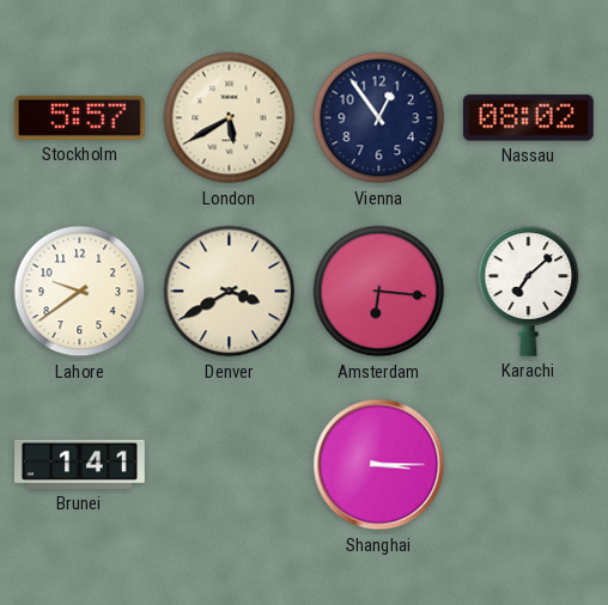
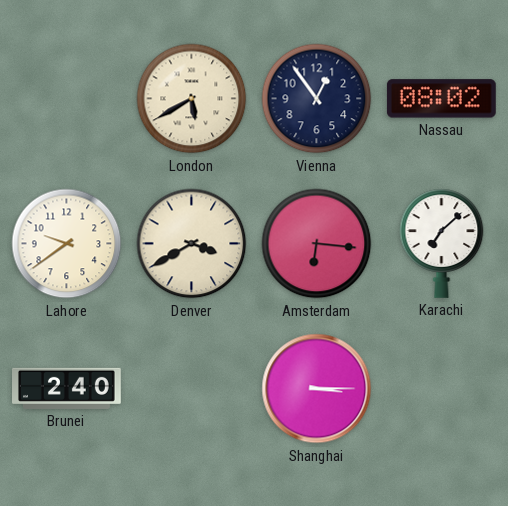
Stockholm: 5:57 -> none (79, 117)
Brunei: 1:41 -> 2:40 (67, 388)
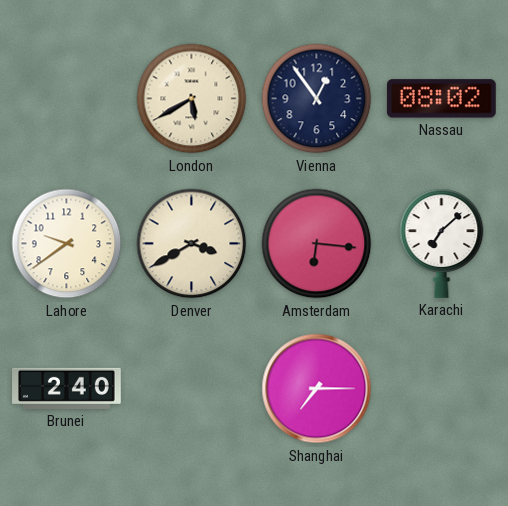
Shanghai: 3:15 -> 7:15 (317, 389)
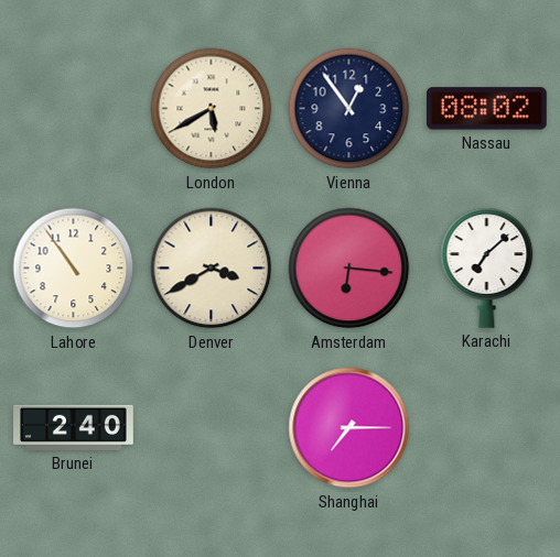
Lahore: 9:39 -> 10:54 (74, 269)
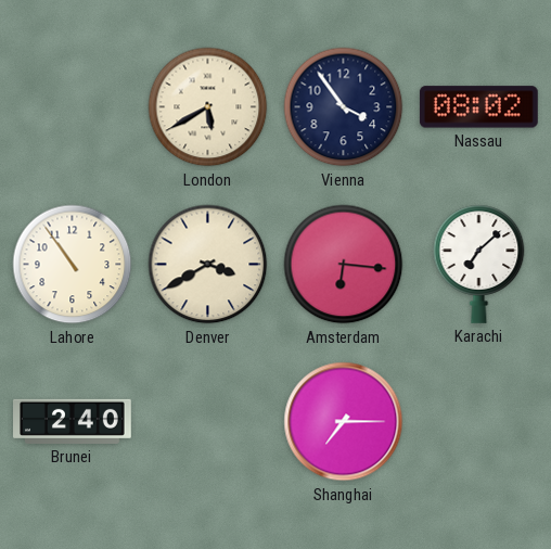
Vienna: 12:54 -> 3:54 (344, 107)
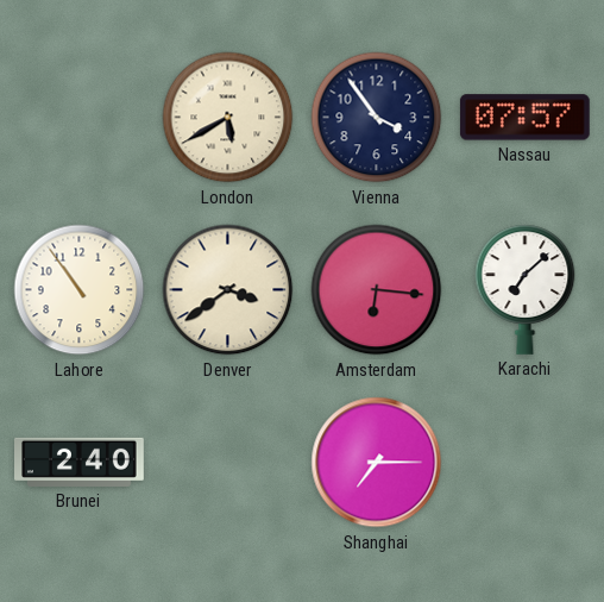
Nassau: 08:02 -> 07:57 (524, 118)
Denver: 3:40 -> 3:39 (228, 290)
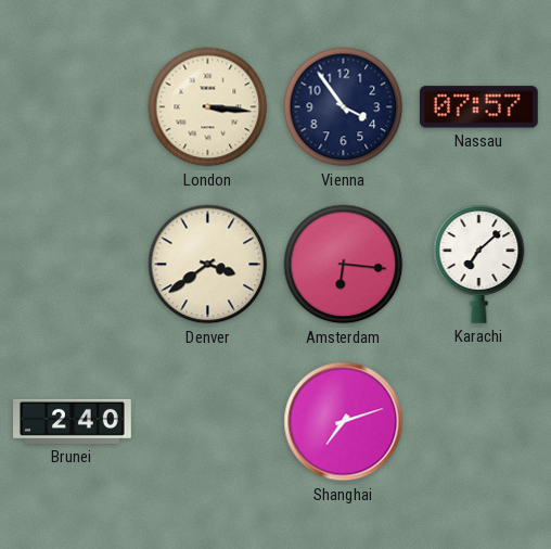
London: 5:40 -> 3:16 (208, 107)
Lahore: 10:54 -> none (80, 290)
Shanghai: 7:15 -> 7:12 (344, 422)
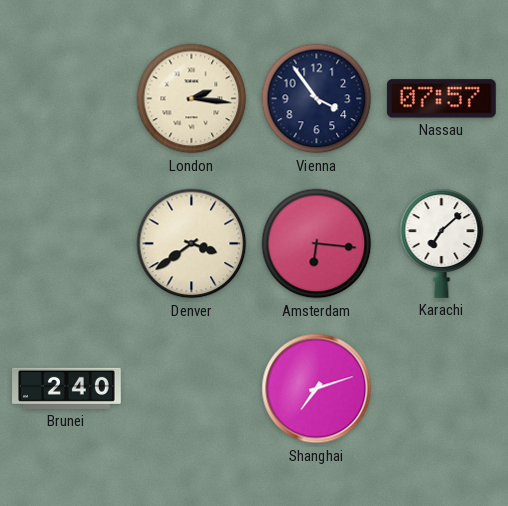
London: 3:16 -> 2:16 (192, 99)
